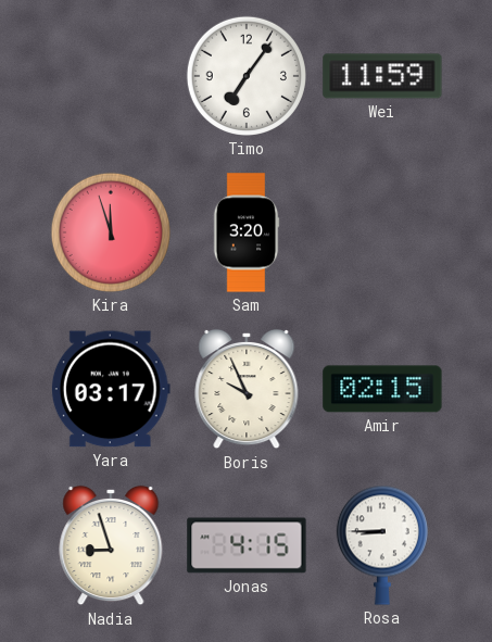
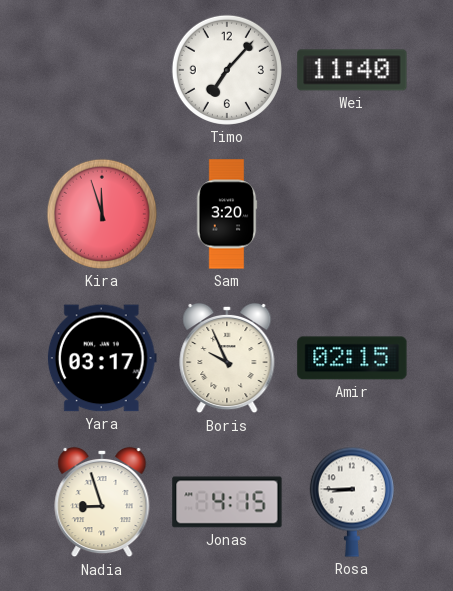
Timo: 7:06 -> 7:07 (227, 70)
Wei: 11:59 -> 11:40 (352, 70)
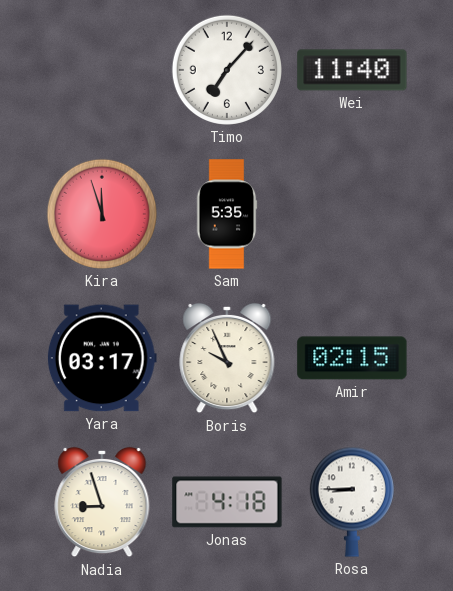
Sam: 3:20 -> 5:35 (227, 214)
Jonas: 4:15 -> 4:18 (227, 502)
